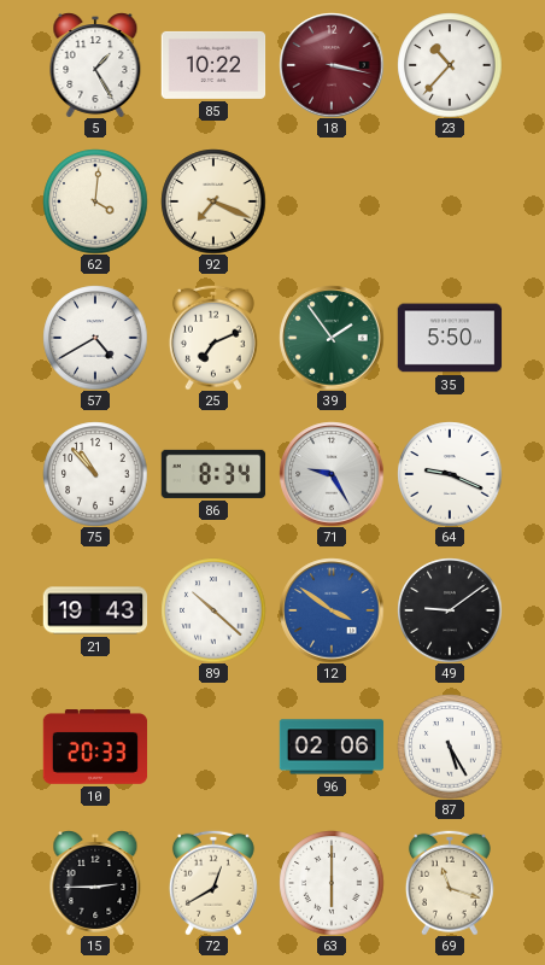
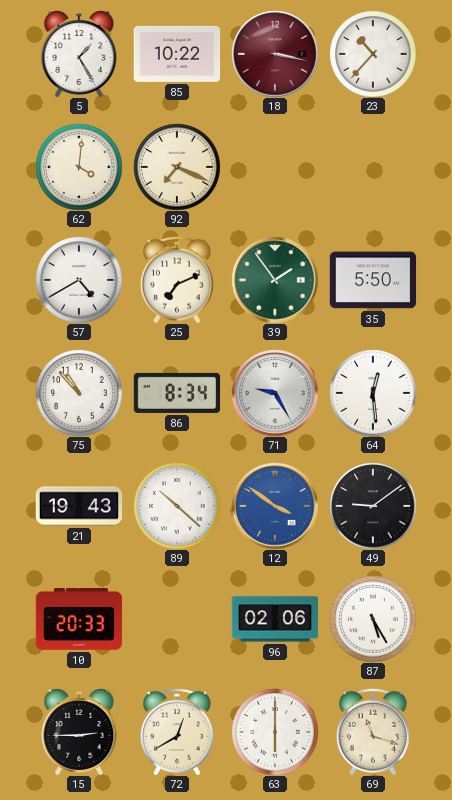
64: 9:19 -> 12:29 (373, 393)
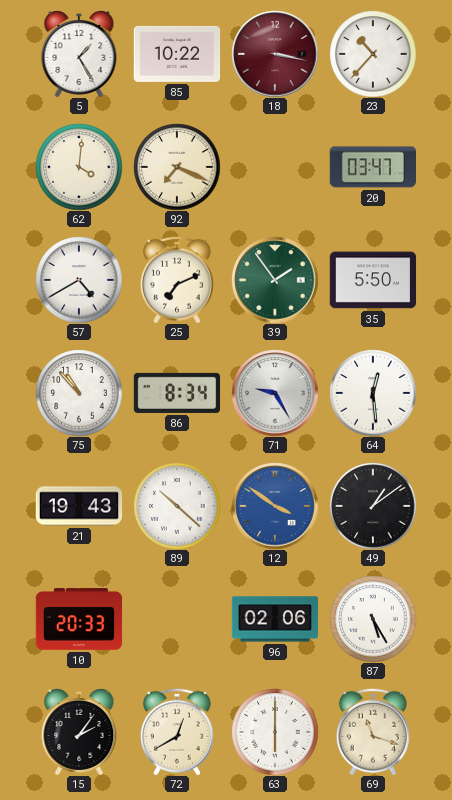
20: none -> 03:47 (372, 167)
49: 9:09 -> 1:09 (373, 506)
15: 2:45 -> 2:06 (79, 732)
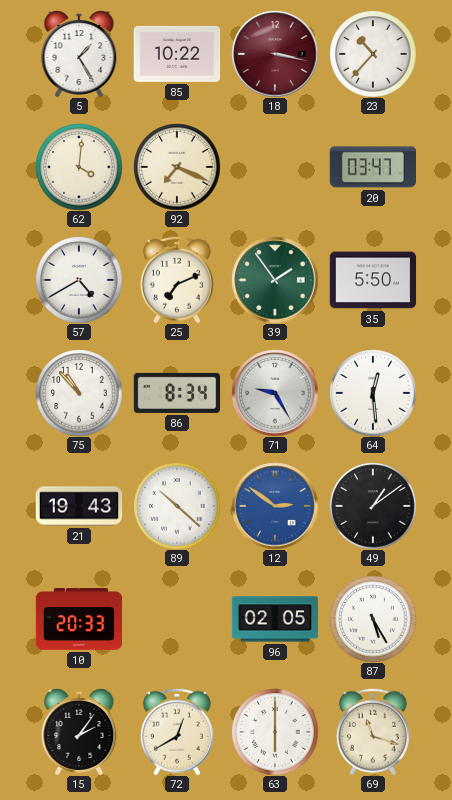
12: 3:51 -> 2:51 (275, 506)
96: 02:06 -> 02:05 (275, 619)
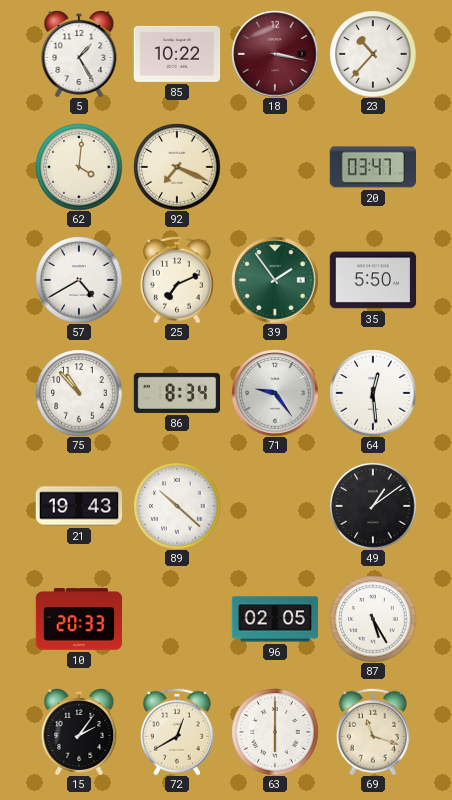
71: 9:25 -> 9:24 (275, 393)
12: 2:51 -> none (275, 506)
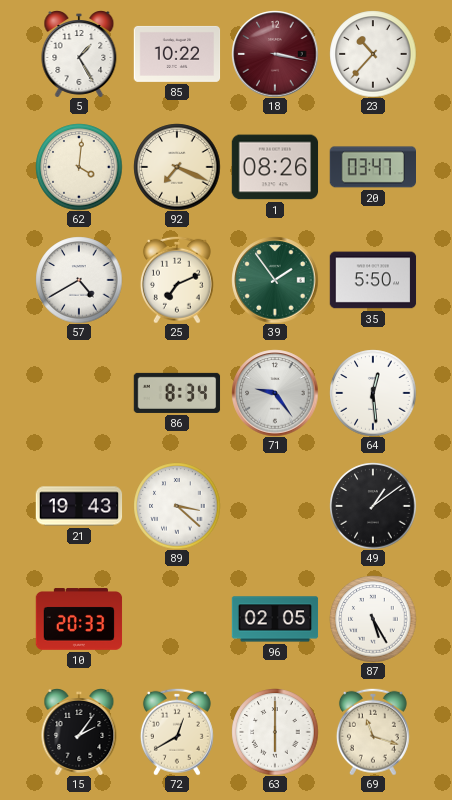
1: none -> 08:26 (275, 167)
75: 10:53 -> none (79, 393)
89: 10:22 -> 3:22 (177, 506)
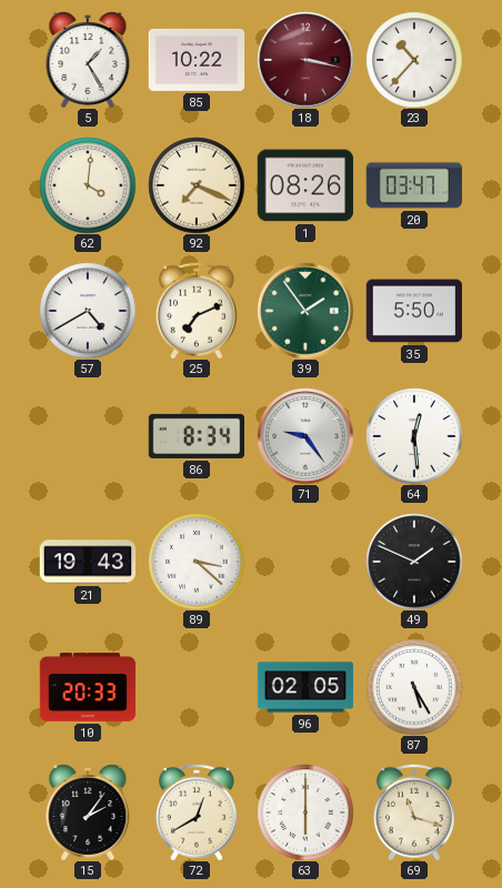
49: 1:09 -> 1:49 (414, 562)
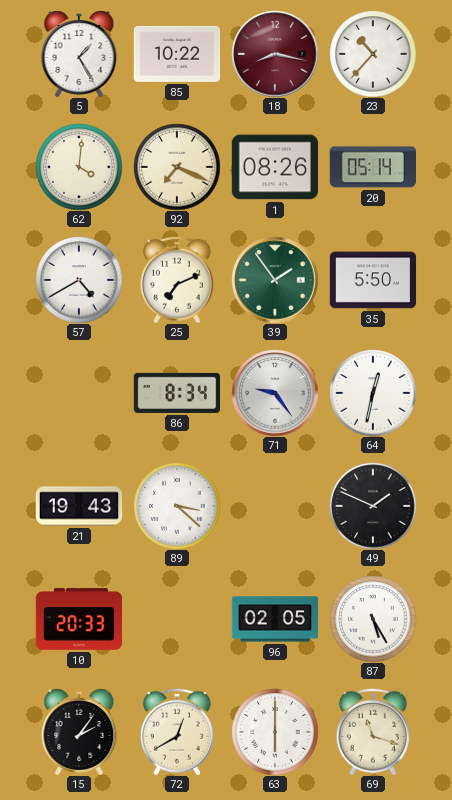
18: 3:17 -> 8:17 (275, 54)
20: 03:47 -> 05:14 (372, 167)
64: 12:29 -> 12:32 (373, 393)
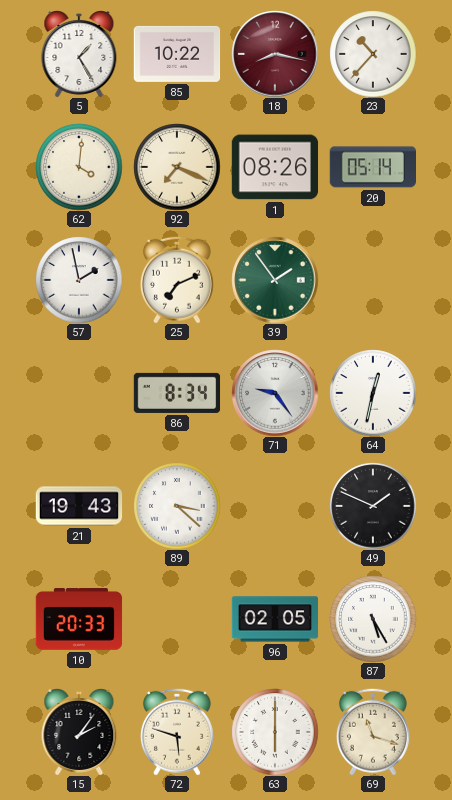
57: 4:40 -> 1:58 (79, 280)
35: 5:50 -> none (373, 280)
72: 12:40 -> 5:48 (177, 732)
